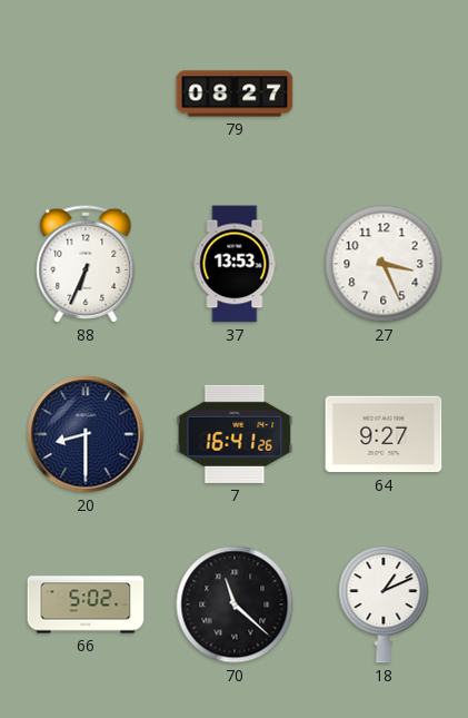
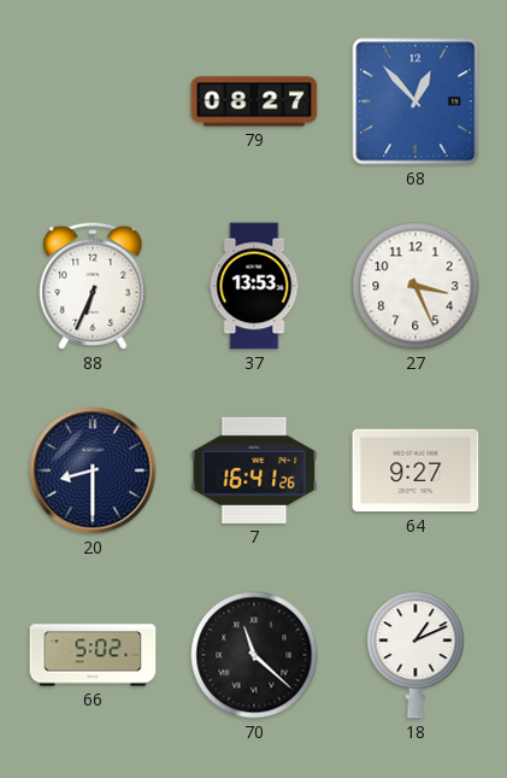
68: none -> 12:53 (415, 101)
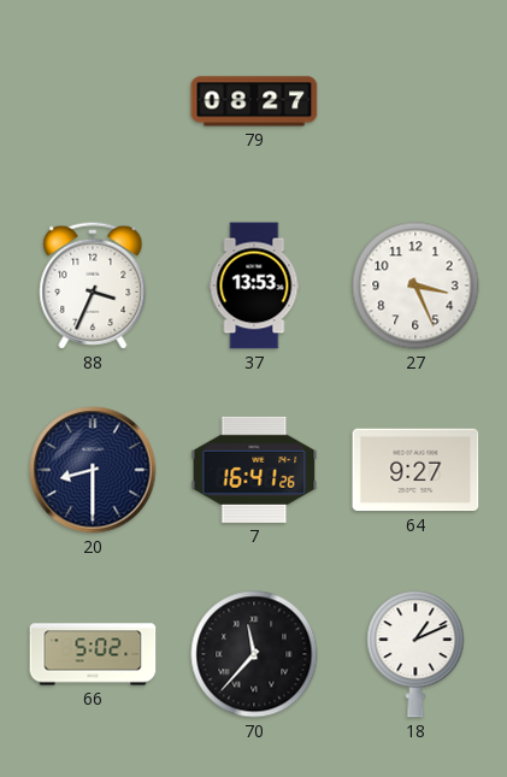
68: 12:53 -> none (415, 101)
88: 6:34 -> 3:34 (93, 286)
70: 11:22 -> 11:37 (254, 654)
